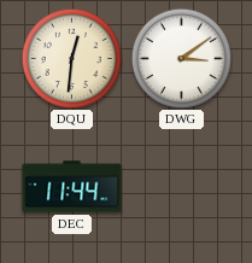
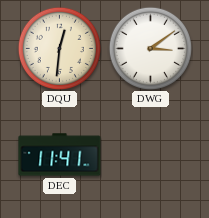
DEC: 11:44 -> 11:41 (60, 155)
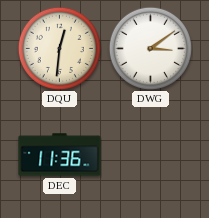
DEC: 11:41 -> 11:36 (60, 155)
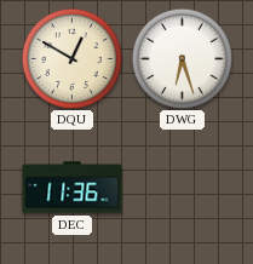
DQU: 12:31 -> 12:50 (71, 58)
DWG: 3:09 -> 6:27 (182, 58)
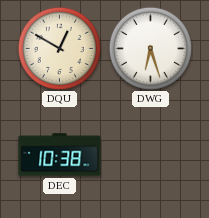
DEC: 11:36 -> 10:38 (60, 155)
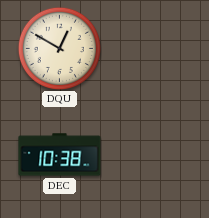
DWG: 6:27 -> none (150, 48)
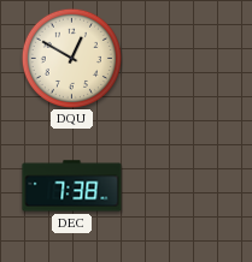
DEC: 10:38 -> 7:38 (72, 186)
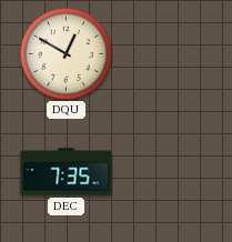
DEC: 7:38 -> 7:35 (67, 172)
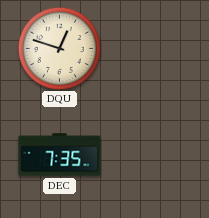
DQU: 12:50 -> 12:48 (59, 48)
